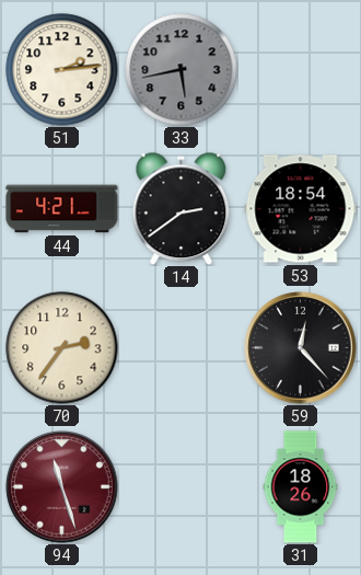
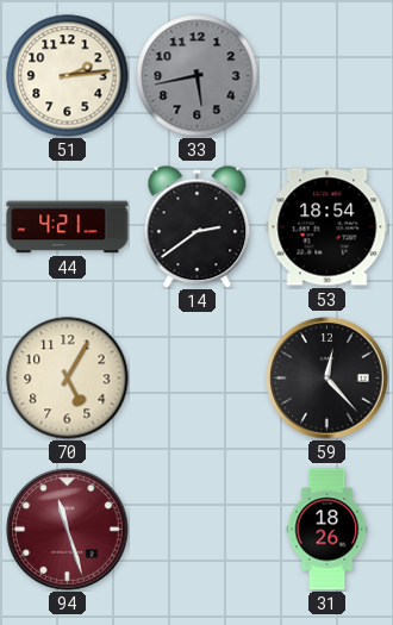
70: 2:36 -> 5:05 (68, 379)
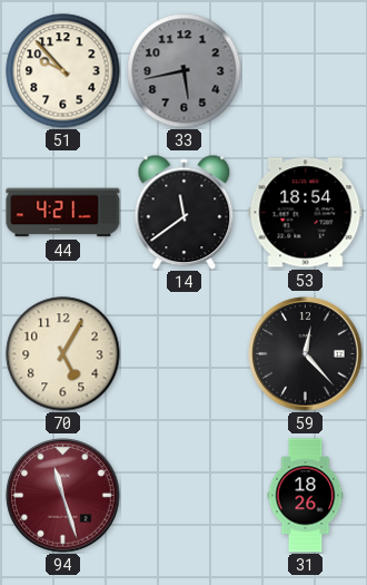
51: 2:14 -> 9:53 (63, 71)
14: 2:39 -> 11:39 (185, 212)
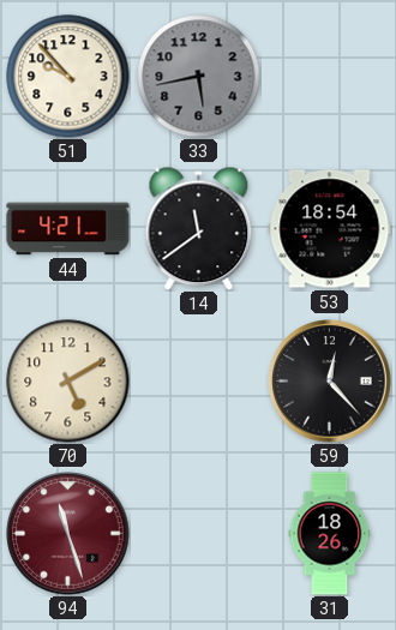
70: 5:05 -> 5:10 (68, 382)
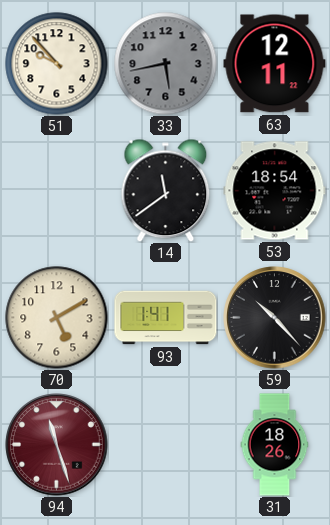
63: none -> 12:11 (275, 64)
44: 4:21 -> none (68, 229)
93: none -> 1:41 (166, 318)
59: 12:23 -> 10:23 (275, 318)
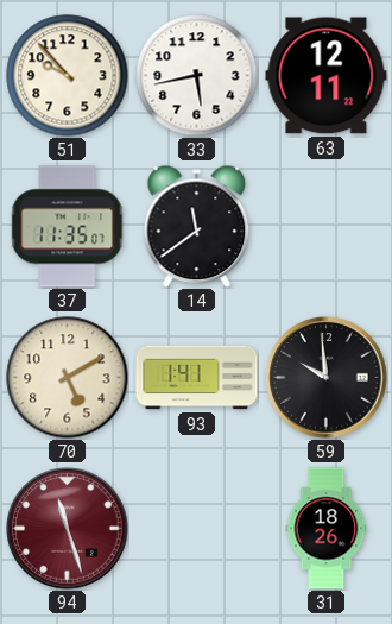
33 dial: grey -> white (197, 76)
37: none -> 11:35 (68, 227)
53: 18:54 -> none (275, 191)
59: 10:23 -> 9:59 (327, 378)
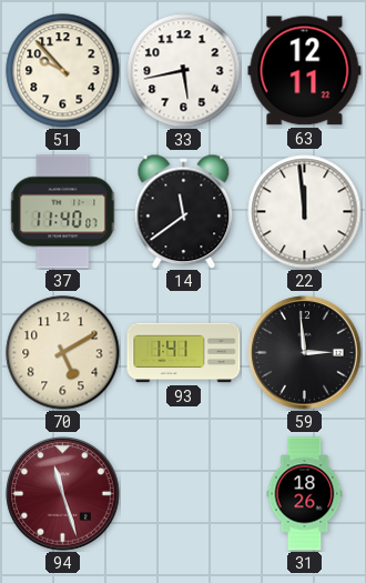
37: 11:35 -> 11:40 (63, 212)
22: none -> 11:59 (305, 212)
59: 9:59 -> 2:59 (305, 353)
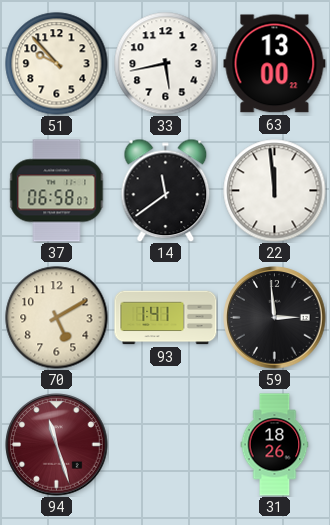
63: 12:11 -> 13:00 (275, 64)
37: 11:40 -> 06:58 (57, 191)
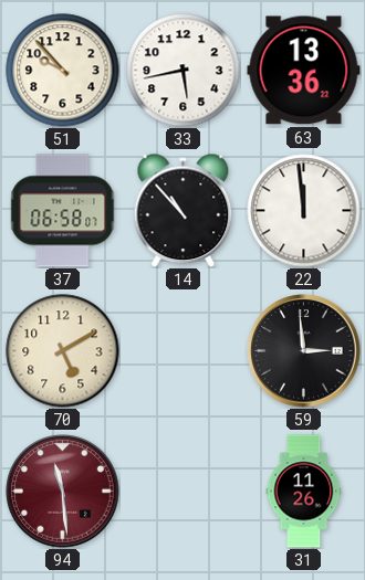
63: 13:00 -> 13:36 (304, 71)
14: 11:39 -> 10:53 (184, 210)
93: 1:41 -> none (166, 318)
94: 11:27 -> 11:29 (63, 492)
31: 18:26 -> 11:26 (304, 492)
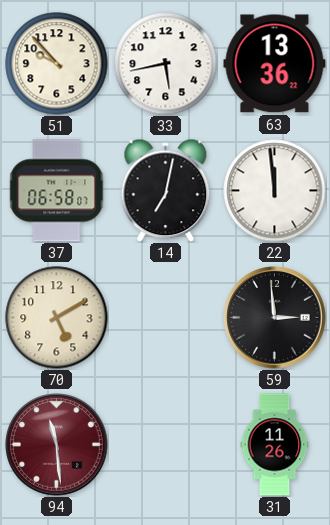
14: 10:53 -> 7:02 (166, 190)
